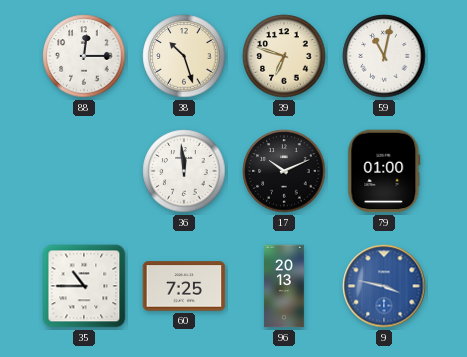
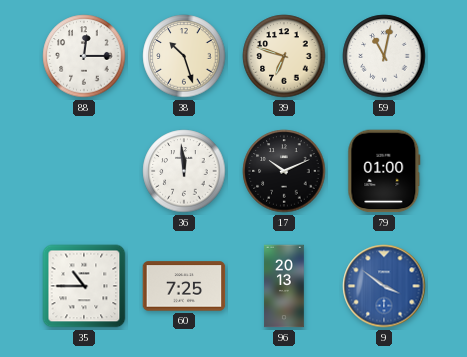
9: 3:47 -> 3:51 (384, 286)
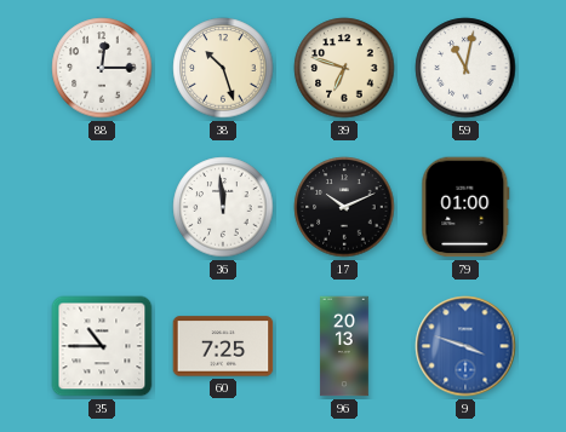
9: 3:51 -> 3:48 (465, 346)
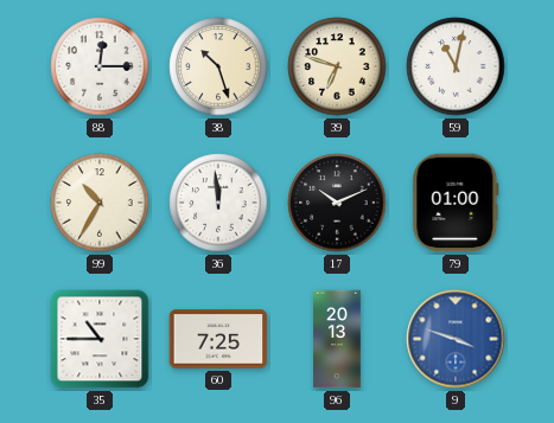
99: none -> 10:35 (100, 203)
